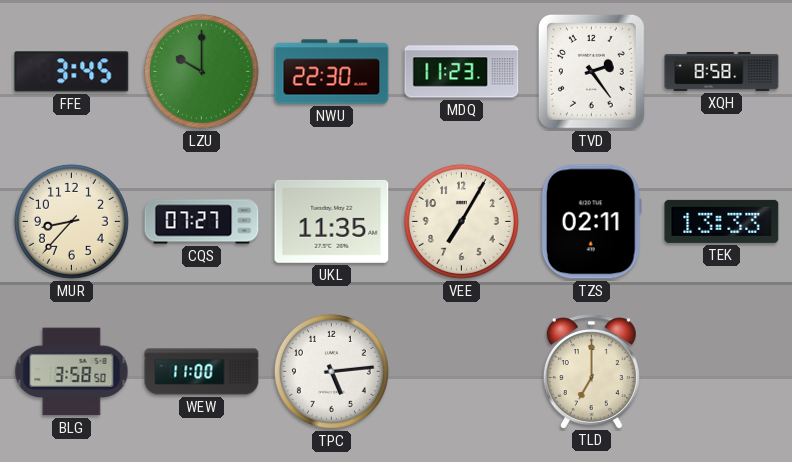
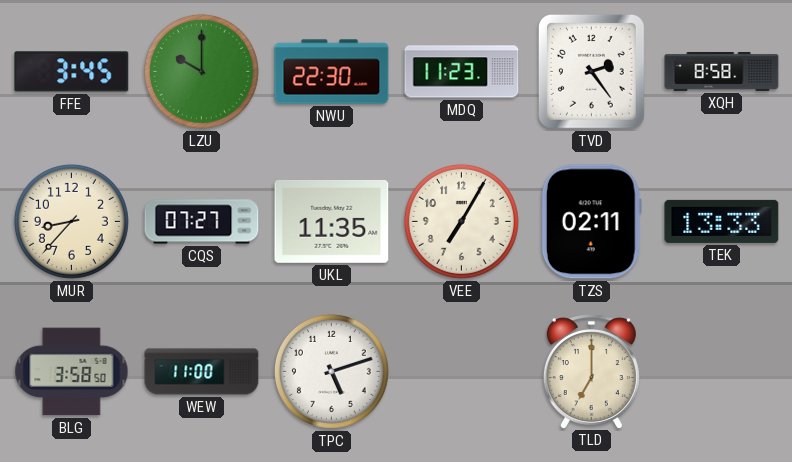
TPC: 5:14 -> 5:12 (331, 371)
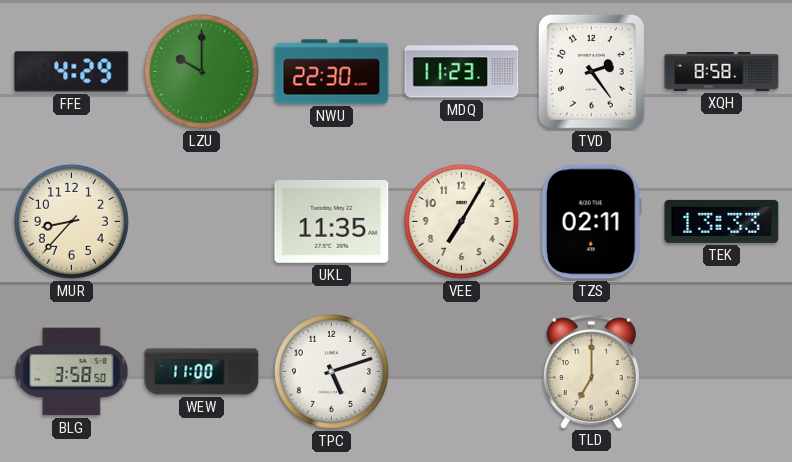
FFE: 3:45 -> 4:29 (72, 72)
CQS: 07:27 -> none (202, 222)
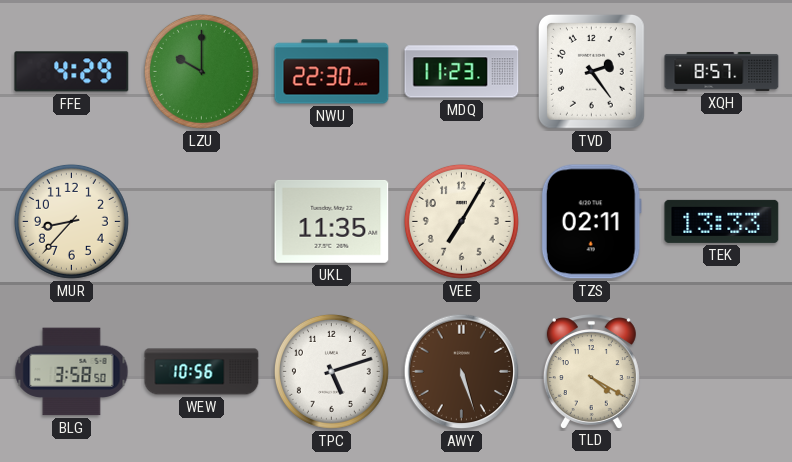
XQH: 8:58 -> 8:57 (722, 71)
WEW: 11:00 -> 10:56 (202, 372)
AWY: none -> 5:27 (462, 372)
TLD: 7:00 -> 4:20 (591, 371)
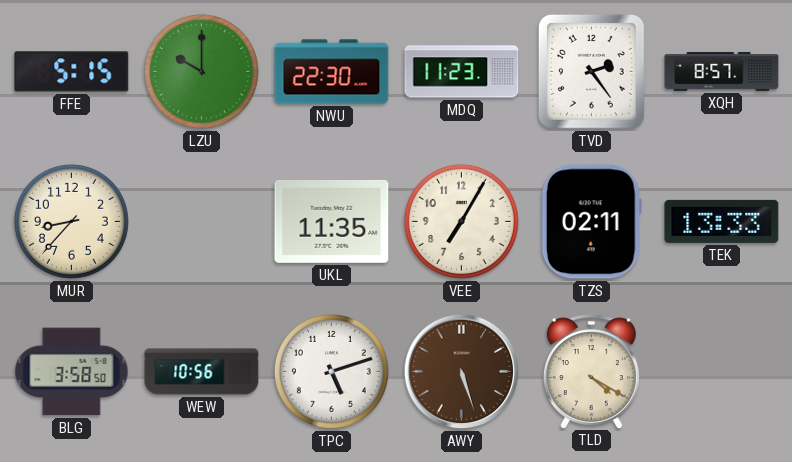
FFE: 4:29 -> 5:15 (72, 72)
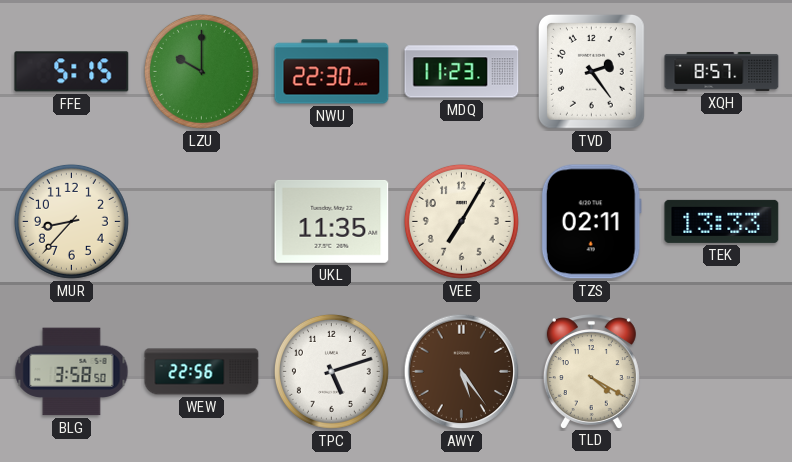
WEW: 10:56 -> 22:56 (202, 372)
AWY: 5:27 -> 5:24 (462, 372)
